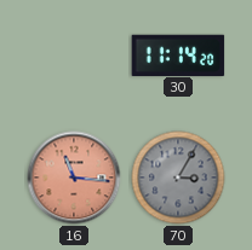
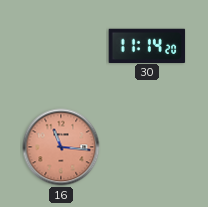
70: 3:05 -> none (178, 178)
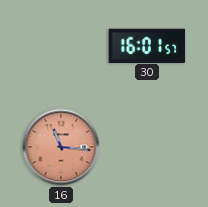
30: 11:14 -> 16:01 (147, 45)
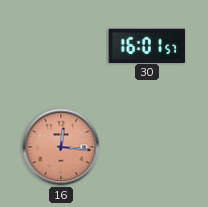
16: 11:16 -> 12:16 (61, 147)
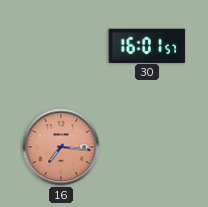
16: 12:16 -> 7:16 (61, 147)
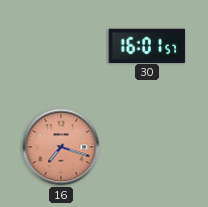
16: 7:16 -> 7:18 (61, 147)
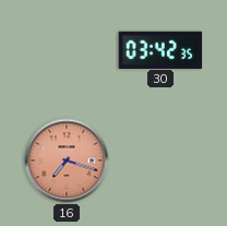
30: 16:01 -> 03:42 (160, 49)
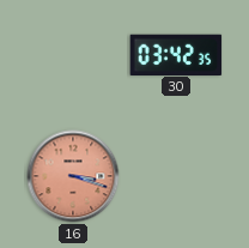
16: 7:18 -> 3:18 (73, 176)
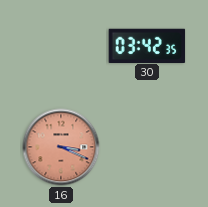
16: 3:18 -> 3:19 (61, 147)
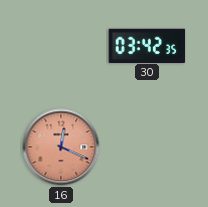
16: 3:19 -> 12:19 (61, 147)
